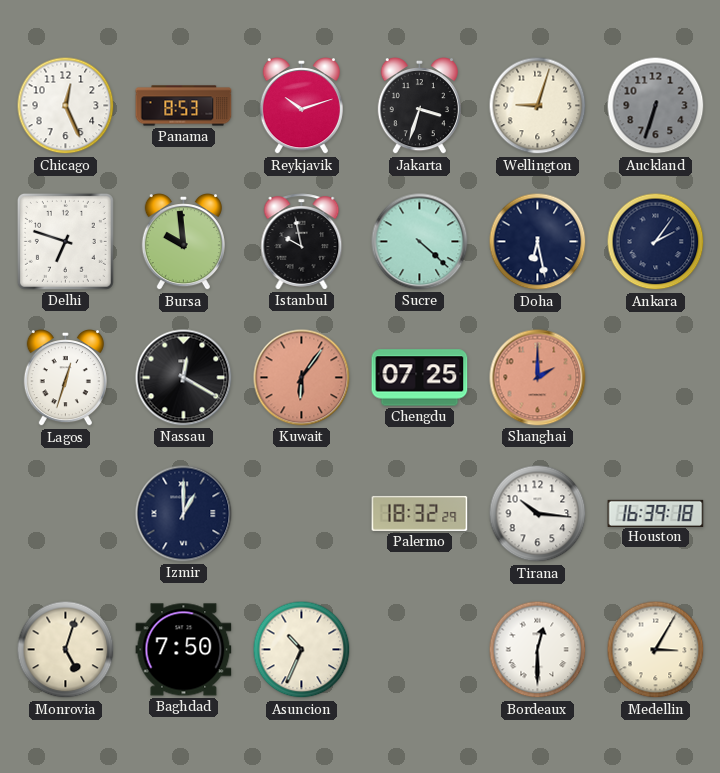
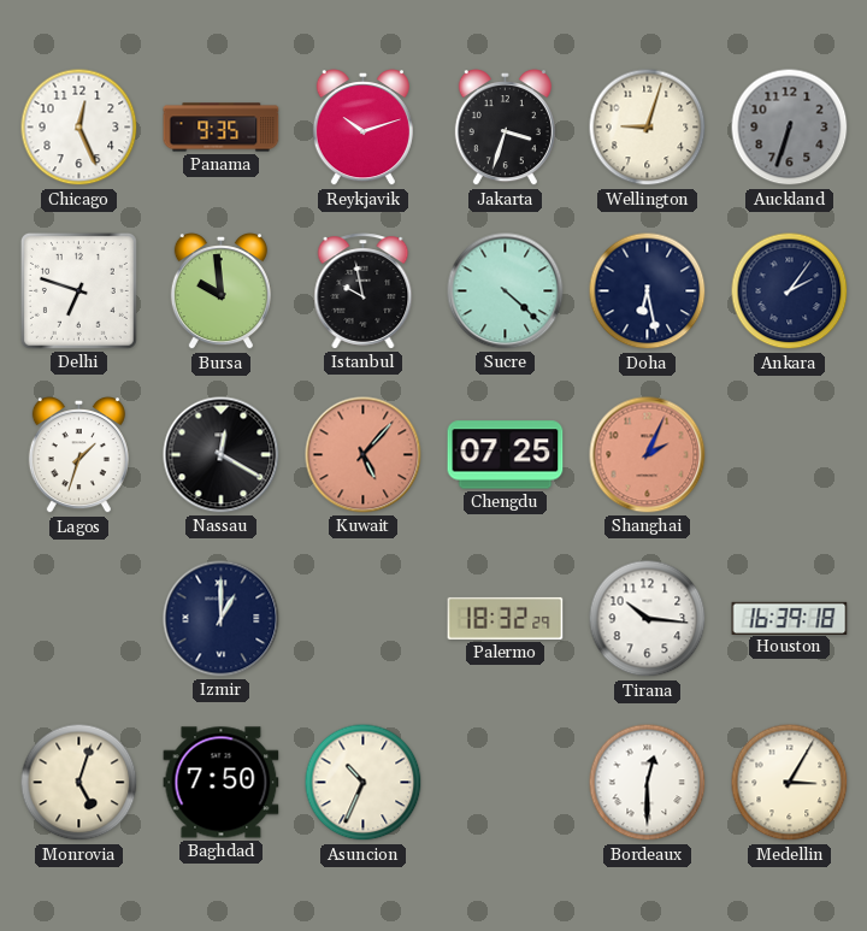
Panama: 8:53 -> 9:35 (222, 128)
Lagos: 12:33 -> 1:33 (78, 456)
Kuwait: 6:06 -> 5:07 (364, 455)
Shanghai: 2:00 -> 2:04 (648, 455)
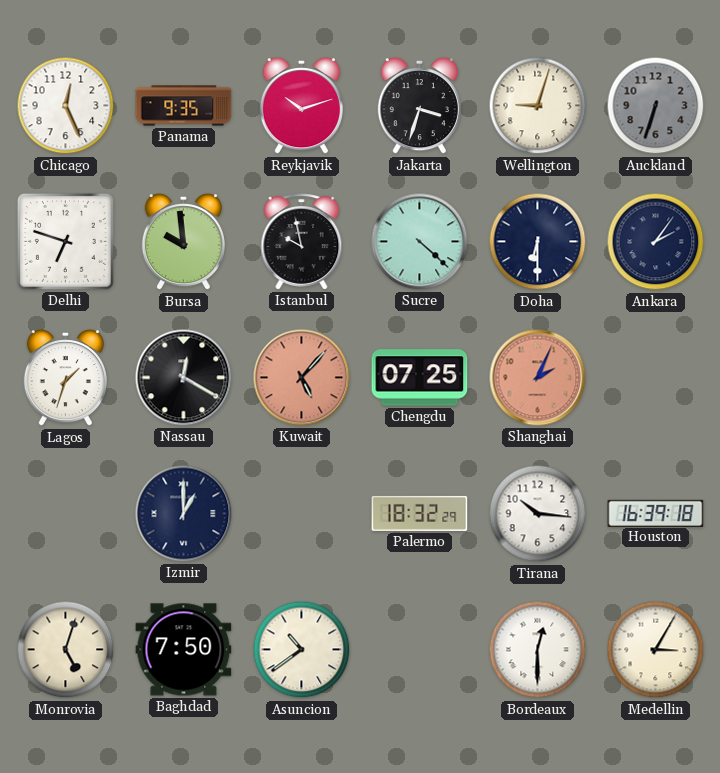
Doha: 6:28 -> 6:30 (538, 242)
Asuncion: 10:34 -> 10:39 (302, 650)
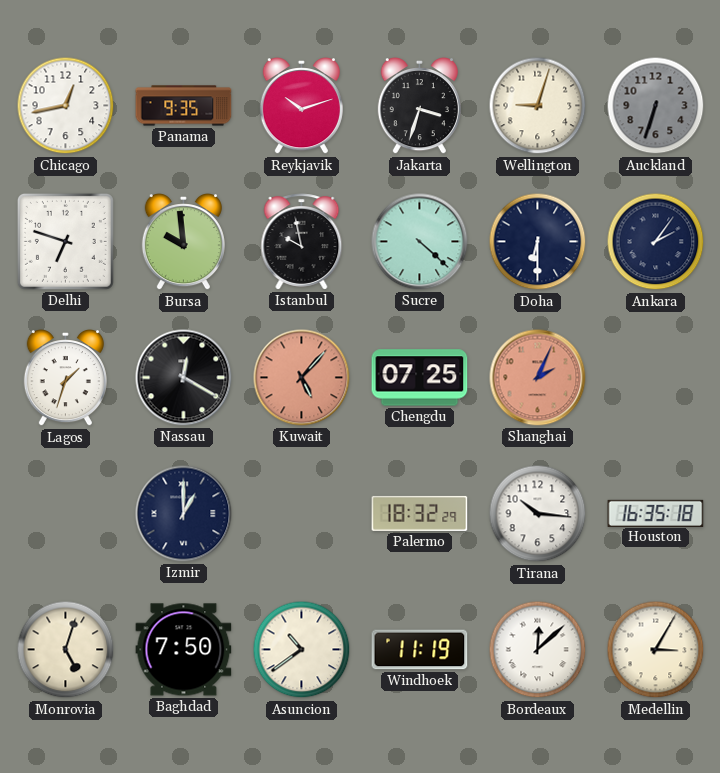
Chicago: 12:26 -> 12:43 (66, 106)
Houston: 16:39 -> 16:35 (656, 513)
Windhoek: none -> 11:19 (420, 650)
Bordeaux: 12:30 -> 12:08 (538, 650)
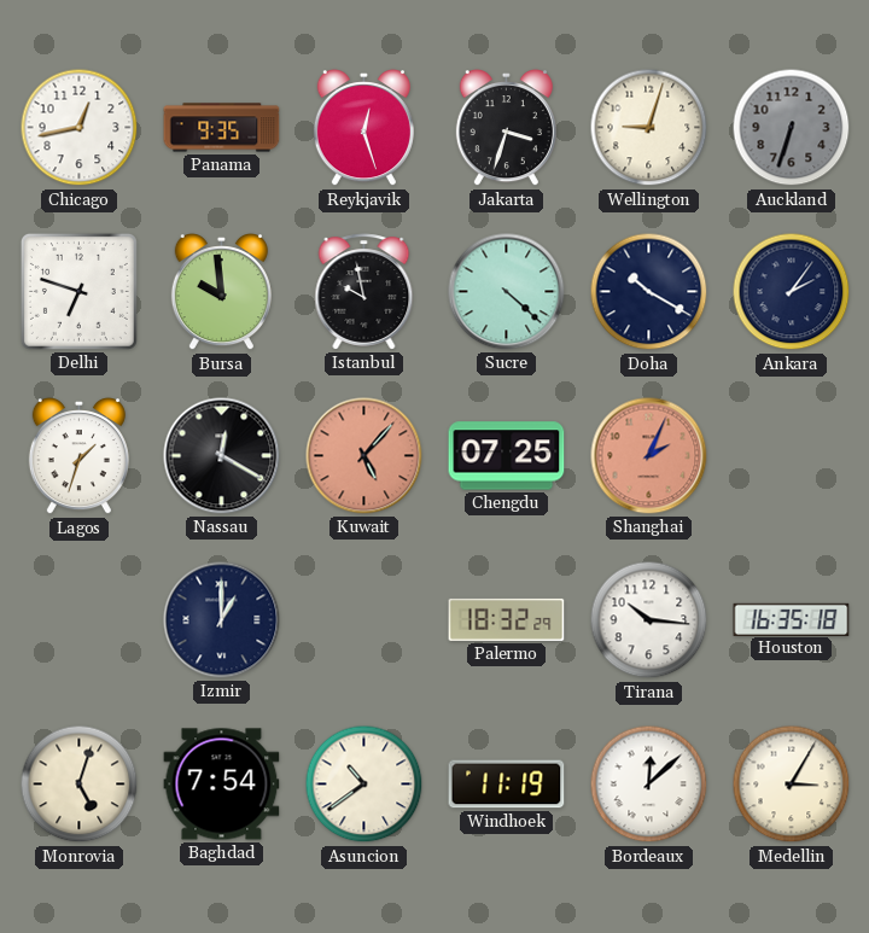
Reykjavik: 10:12 -> 12:27 (363, 129)
Doha: 6:30 -> 10:20 (649, 292)
Baghdad: 7:50 -> 7:54 (222, 785)
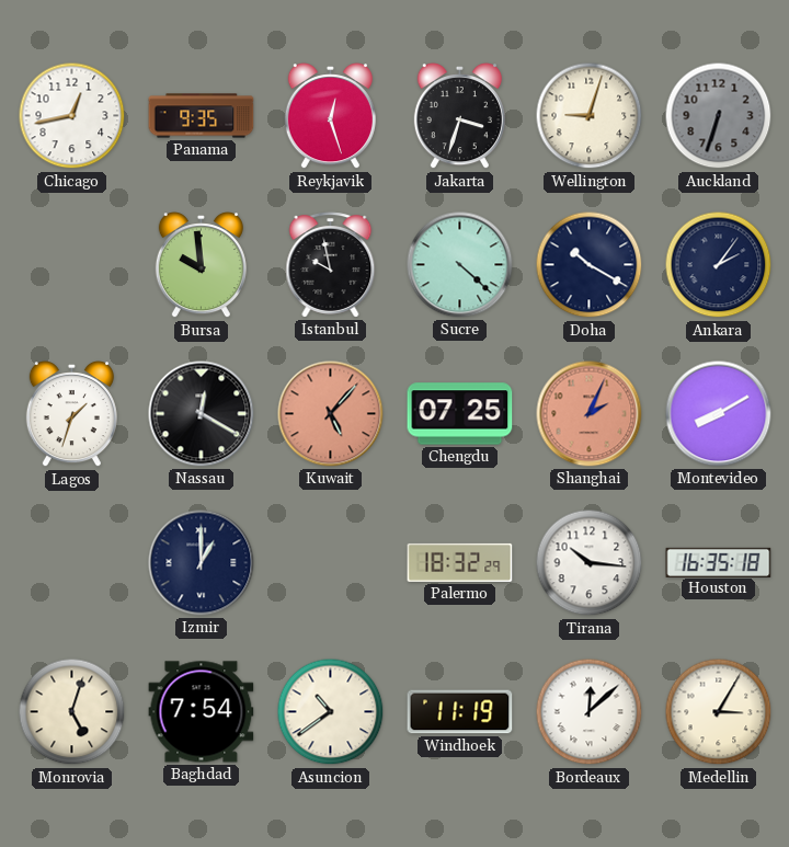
Delhi: 6:48 -> none (78, 291)
Montevideo: none -> 8:10 (719, 414)
